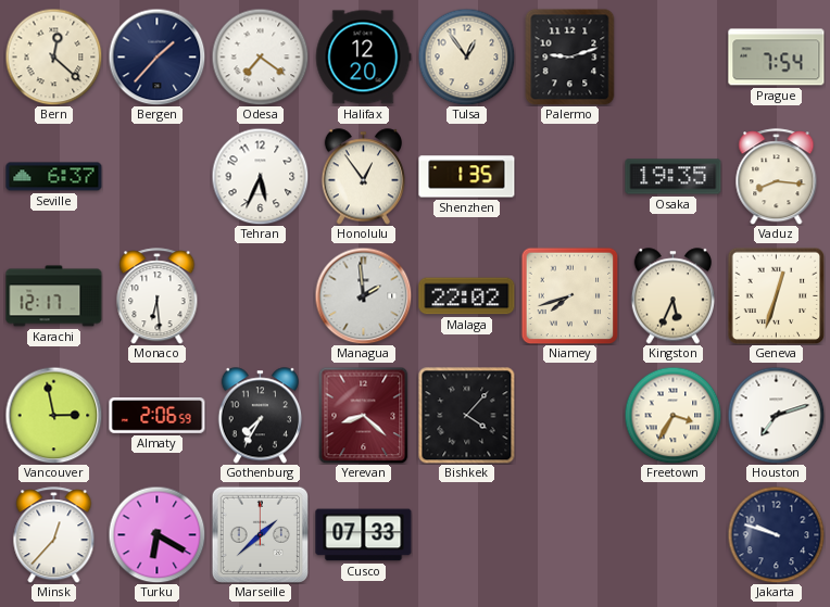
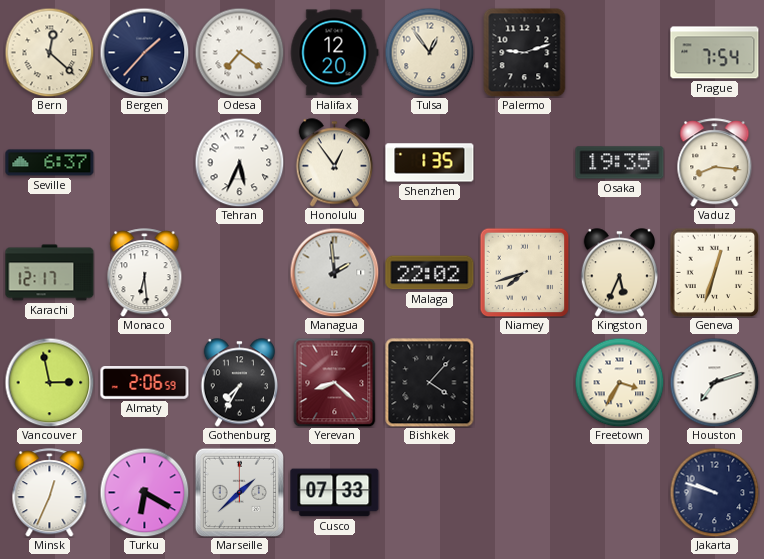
Minsk: 12:37 -> 12:34 (50, 493)
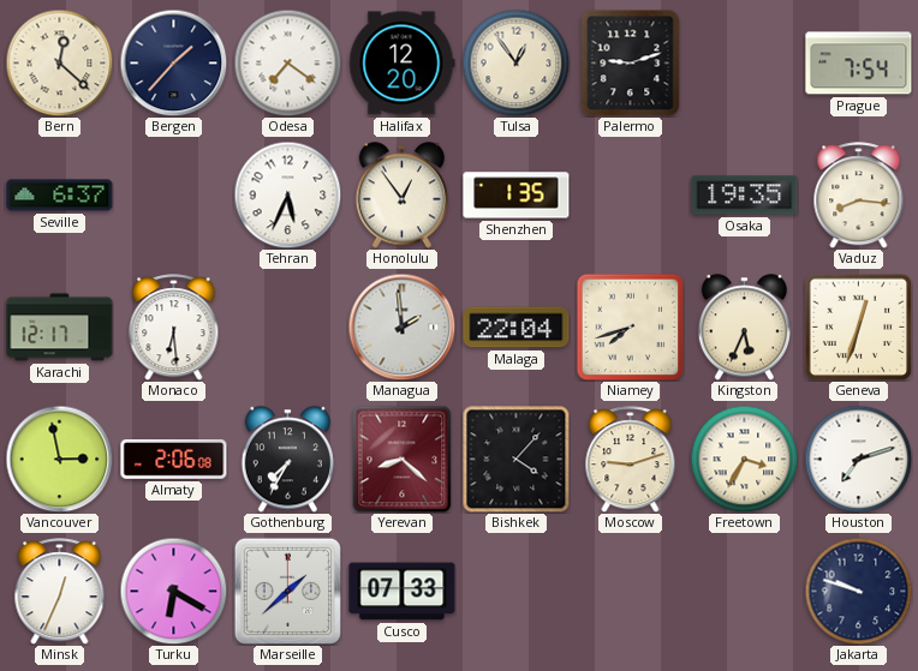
Malaga: 22:02 -> 22:04 (517, 328)
Almaty: 2:06:59 -> 2:06:08 (174, 460)
Moscow: none -> 9:12 (631, 460)
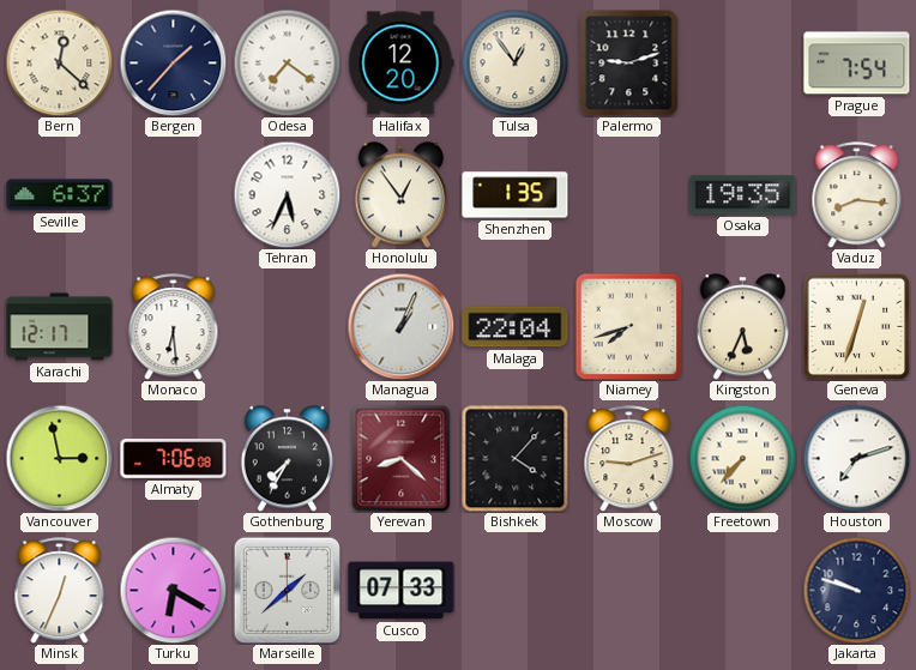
Managua: 1:59 -> 1:04 (400, 326)
Almaty: 2:06 -> 7:06 (174, 459)
Freetown: 3:35 -> 7:37 (742, 458)
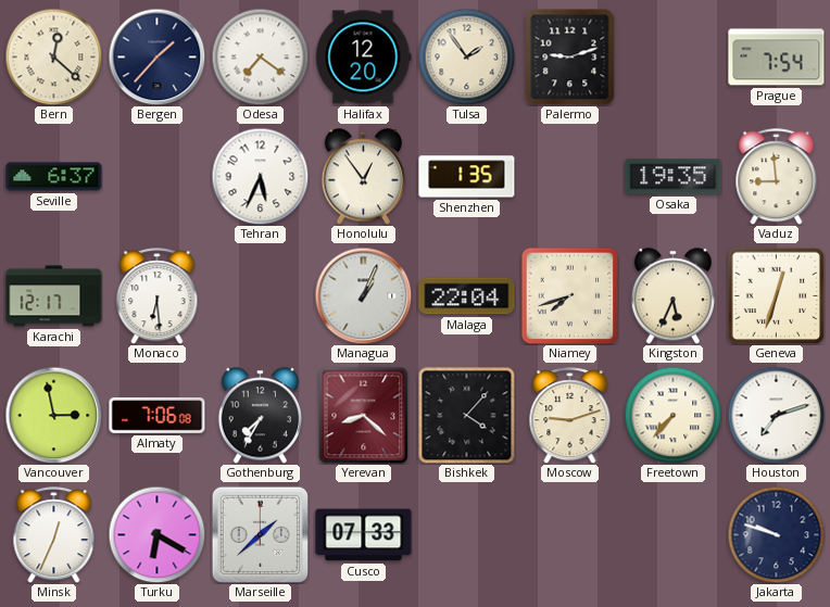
Tulsa: 12:54 -> 1:54 (466, 56)
Vaduz: 8:16 -> 8:59 (777, 177)
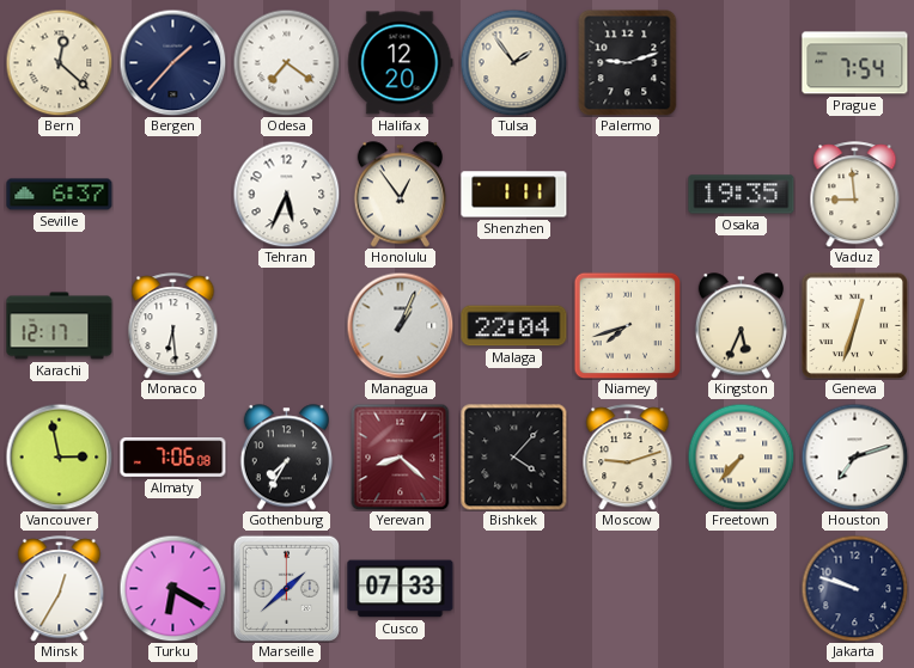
Shenzhen: 1:35 -> 1:11 (514, 195)
Minsk: 12:34 -> 12:35 (60, 589)
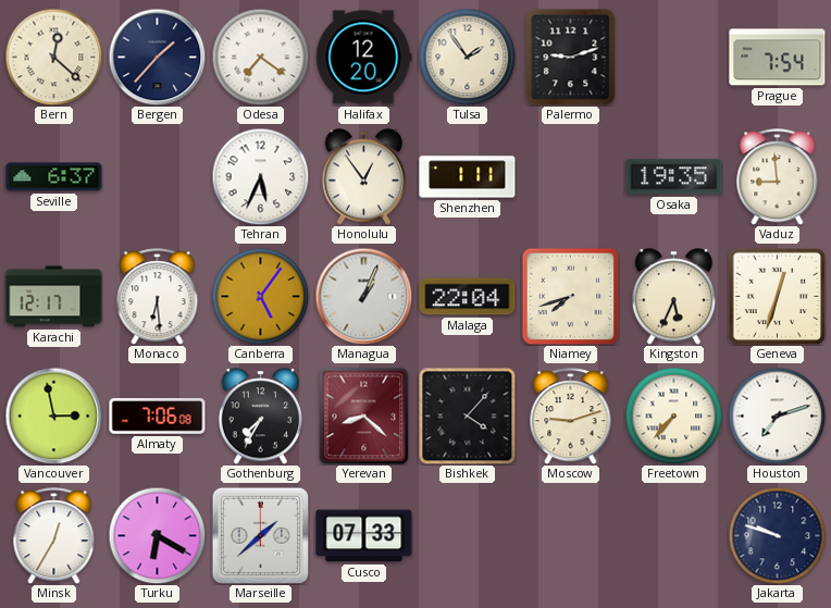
Canberra: none -> 5:06 (260, 296)
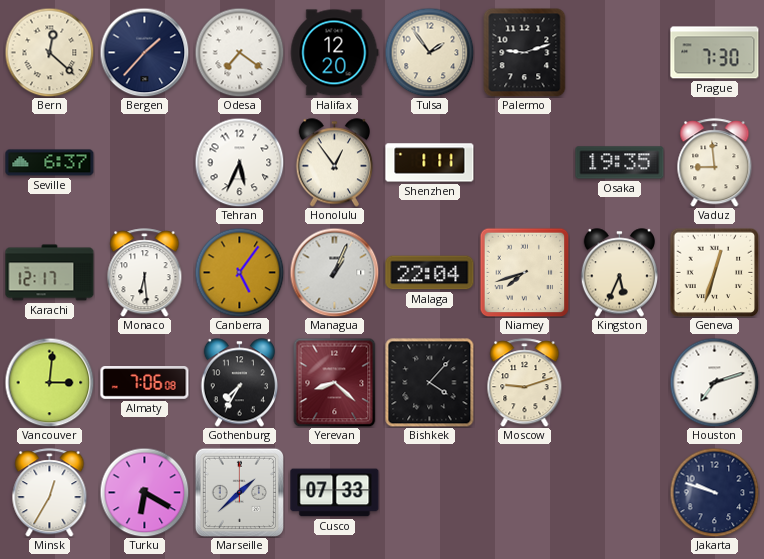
Prague: 7:54 -> 7:30 (715, 53)
Vancouver: 2:58 -> 3:01 (49, 382)
Freetown: 7:37 -> none (673, 415)
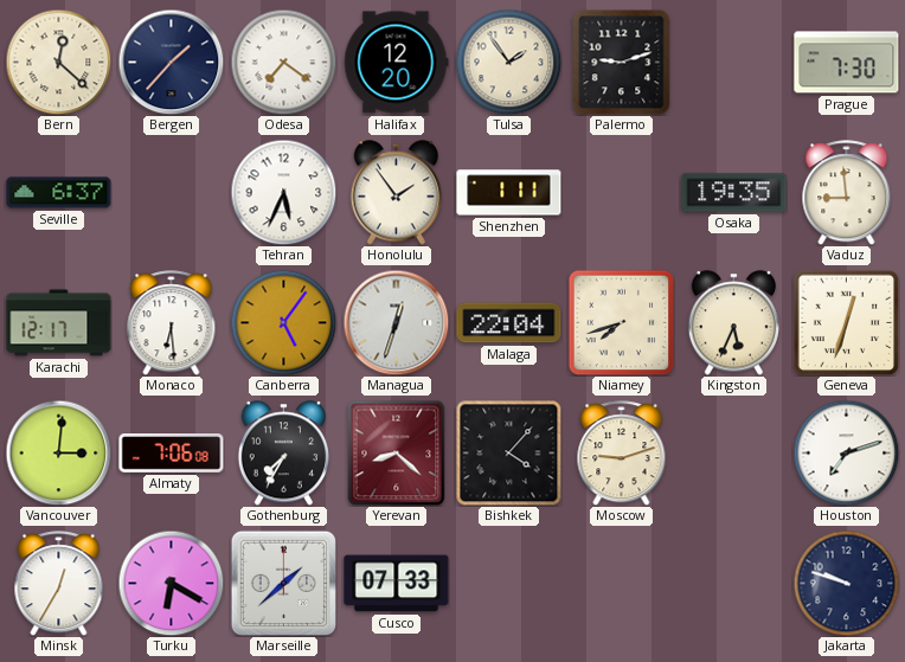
Honolulu: 12:54 -> 1:54 (396, 193)
Managua: 1:04 -> 12:33 (396, 322)
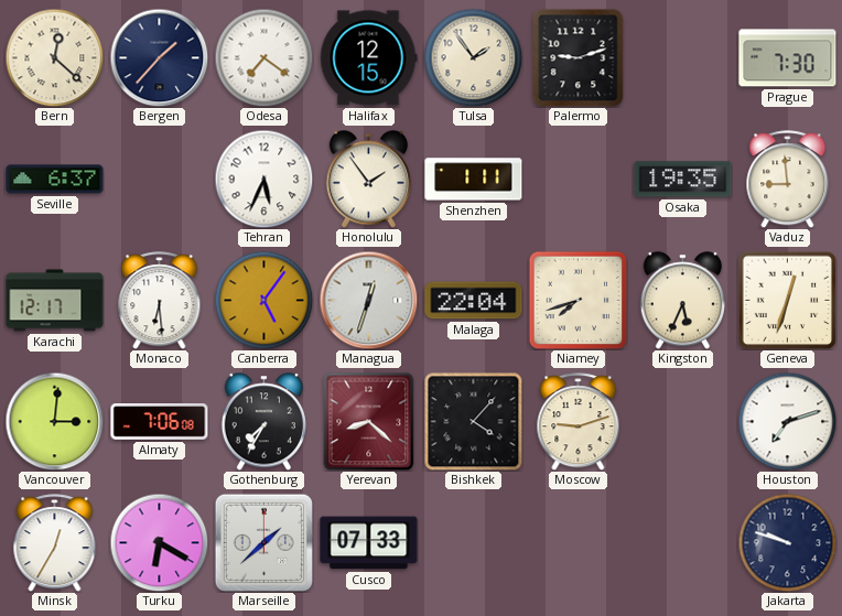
Halifax: 12:20 -> 12:15 (368, 58)
